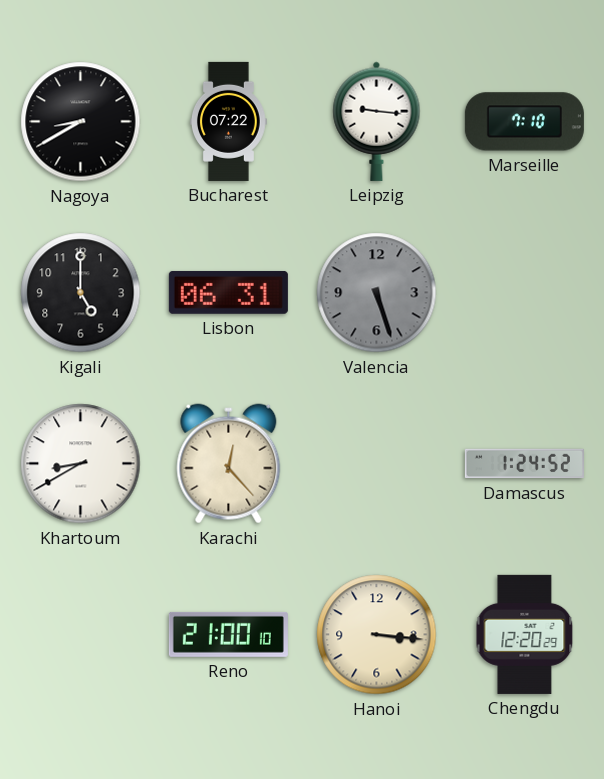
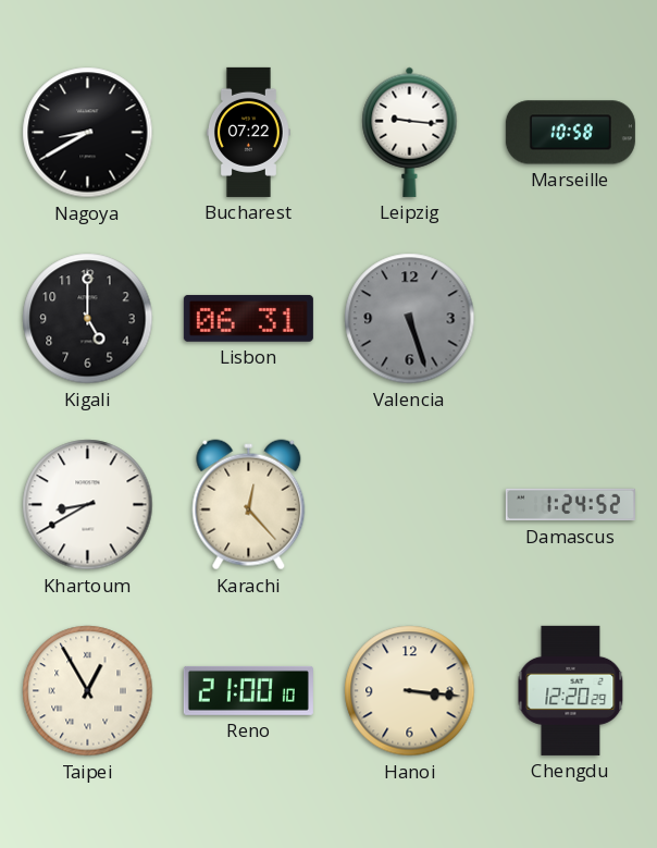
Marseille: 7:10 -> 10:58 (570, 133)
Taipei: none -> 12:55 (88, 691)
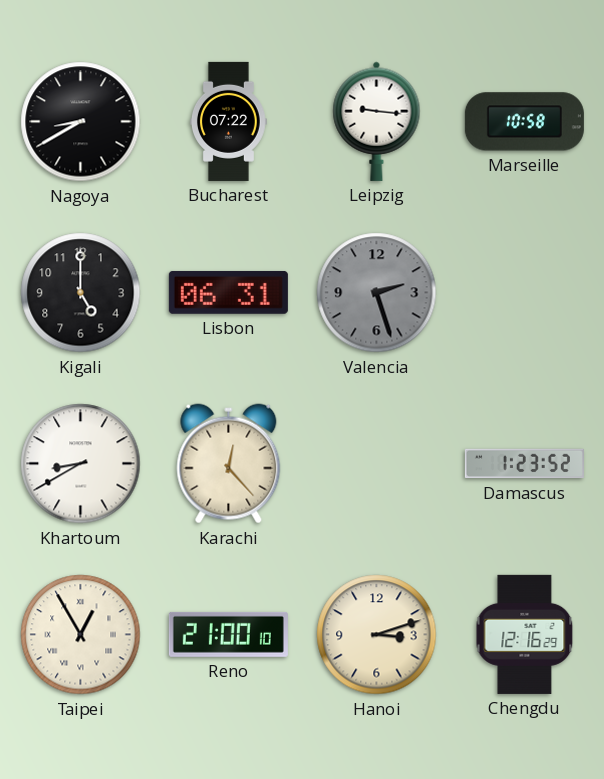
Valencia: 5:27 -> 2:27 (377, 293)
Damascus: 1:24 -> 1:23 (524, 464)
Hanoi: 3:16 -> 3:12 (377, 635)
Chengdu: 12:20 -> 12:16 (525, 634)
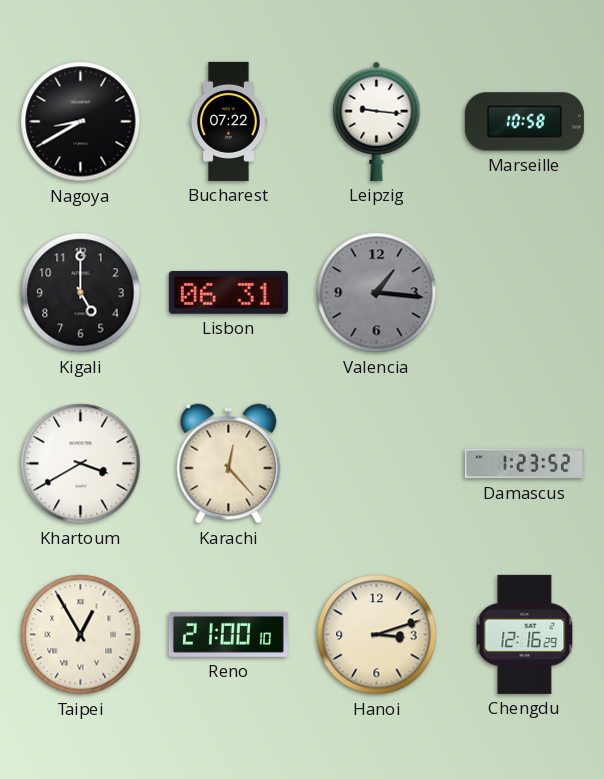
Valencia: 2:27 -> 1:16 (377, 293)
Khartoum: 8:40 -> 3:40 (81, 464)
